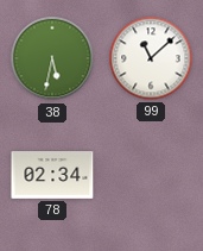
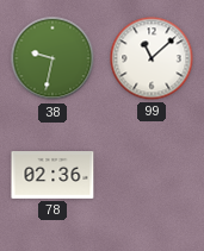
38: 5:32 -> 9:32 (52, 58)
78: 02:34 -> 02:36 (52, 176)
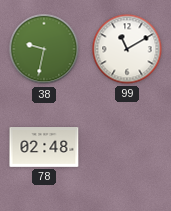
99: 11:08 -> 11:10 (127, 49)
78: 02:36 -> 02:48 (44, 148)
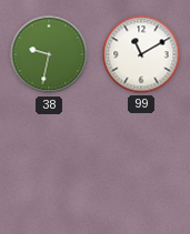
78: 02:48 -> none (44, 148)
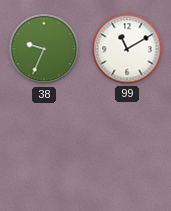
38: 9:32 -> 9:34 (44, 49)
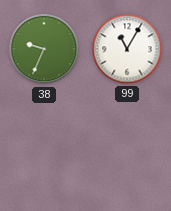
99: 11:10 -> 11:05 (127, 49)
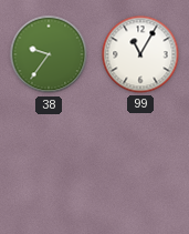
38: 9:34 -> 9:36 (49, 54)
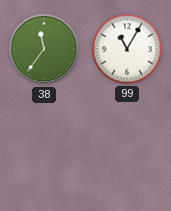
38: 9:36 -> 11:36 (44, 49)
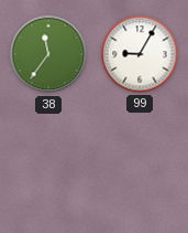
99: 11:05 -> 9:05 (140, 54)
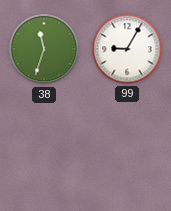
38: 11:36 -> 11:33 (44, 49)
